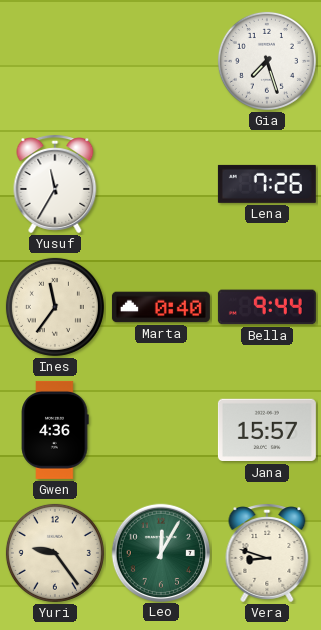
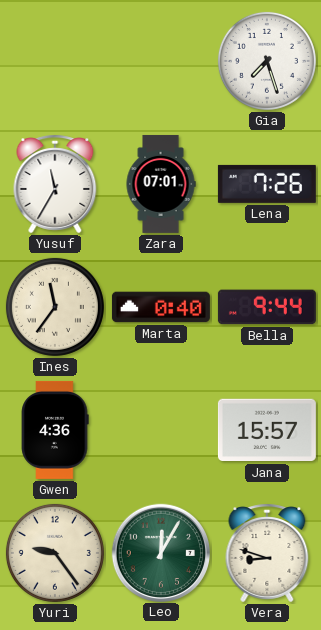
Zara: none -> 07:01 (161, 184)
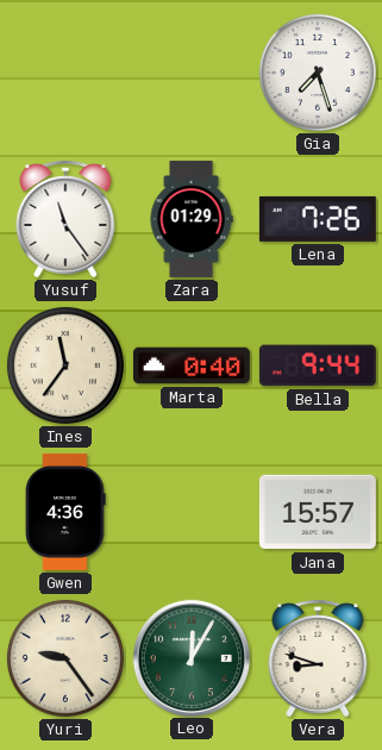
Yusuf: 11:35 -> 11:24 (65, 219)
Zara: 07:01 -> 01:29 (192, 219)
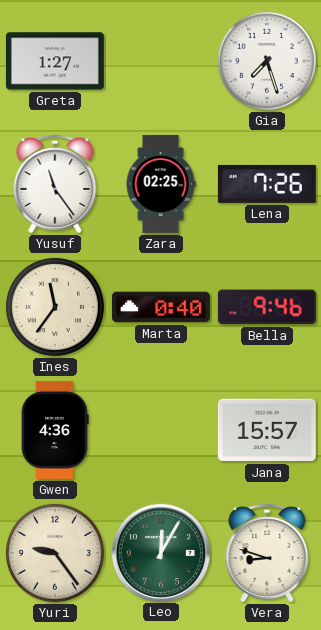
Greta: none -> 1:27 (55, 61)
Zara: 01:29 -> 02:25 (161, 184)
Bella: 9:44 -> 9:46 (267, 307)
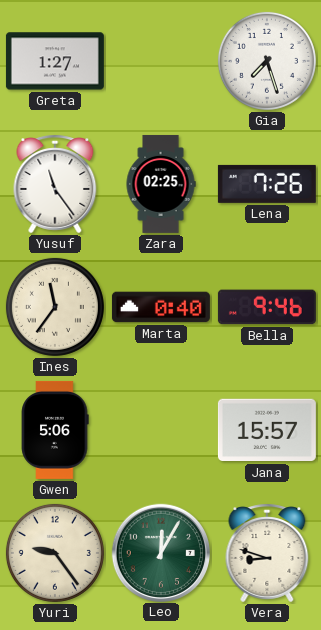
Gwen: 4:36 -> 5:06 (55, 430)
